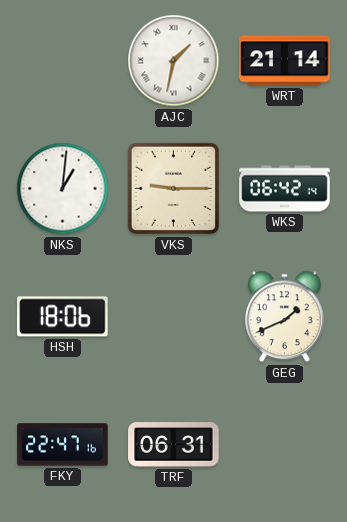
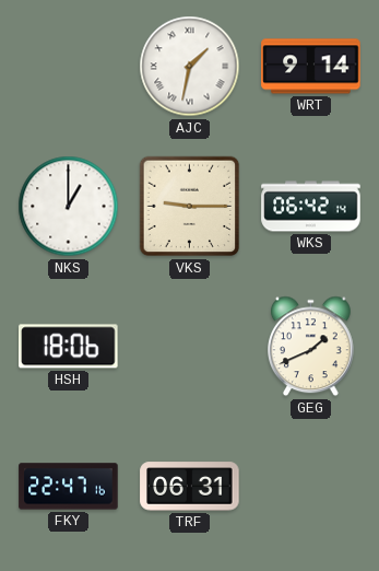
WRT: 21:14 -> 9:14 (311, 67)
NKS: 1:01 -> 1:00 (69, 207)
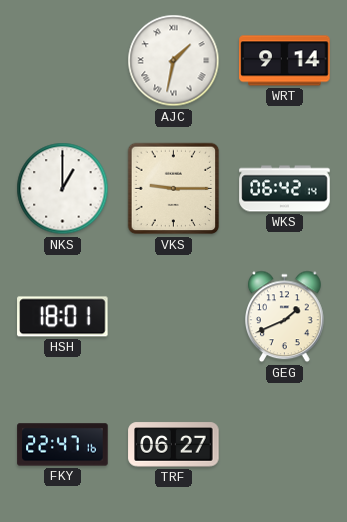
HSH: 18:06 -> 18:01 (63, 317)
TRF: 06:31 -> 06:27 (174, 445)
